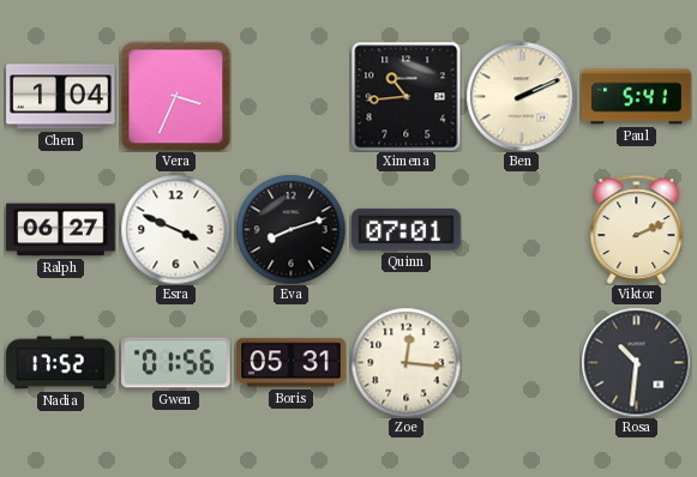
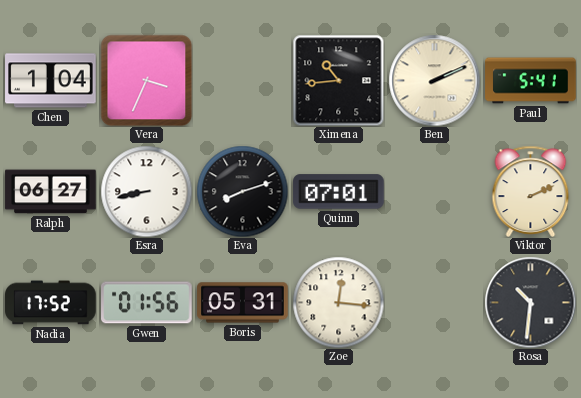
Esra: 3:49 -> 8:43 (146, 191)
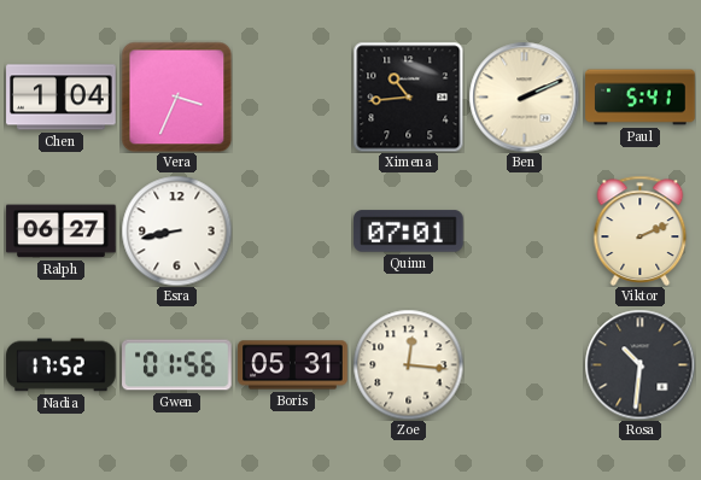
Eva: 8:12 -> none (242, 191)
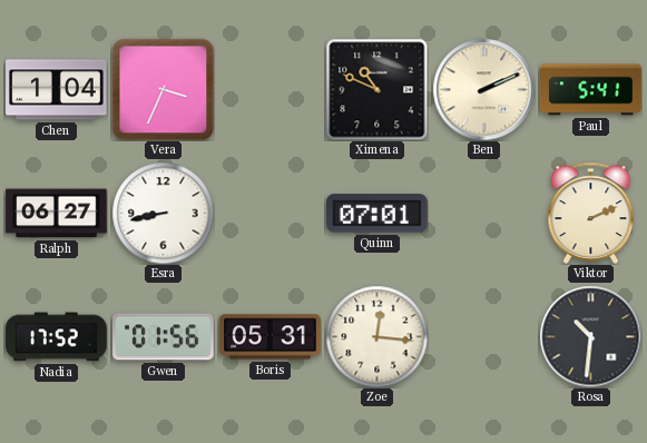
Ximena: 10:44 -> 10:49 (376, 89)
